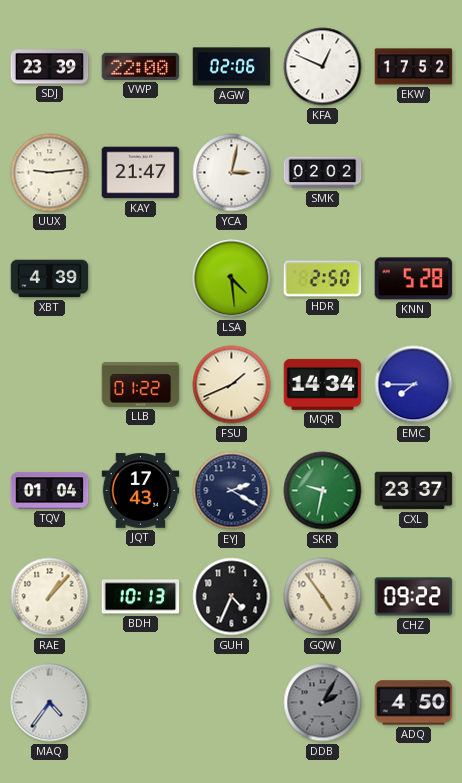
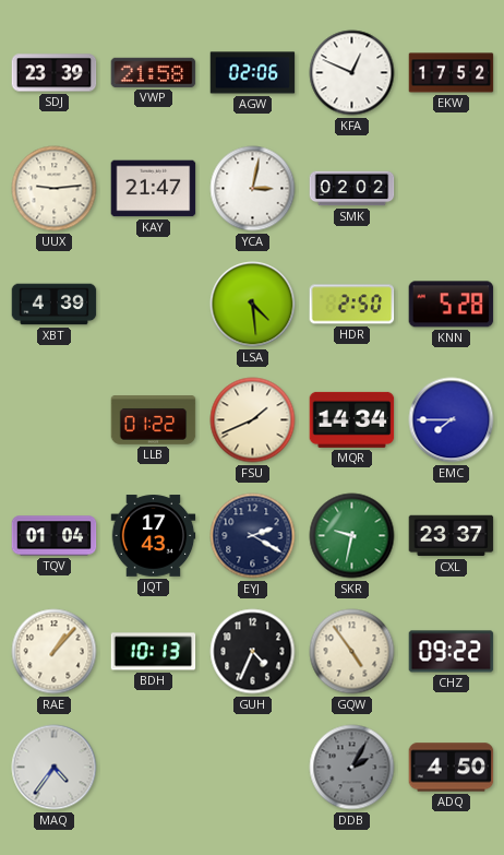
VWP: 22:00 -> 21:58 (154, 72)
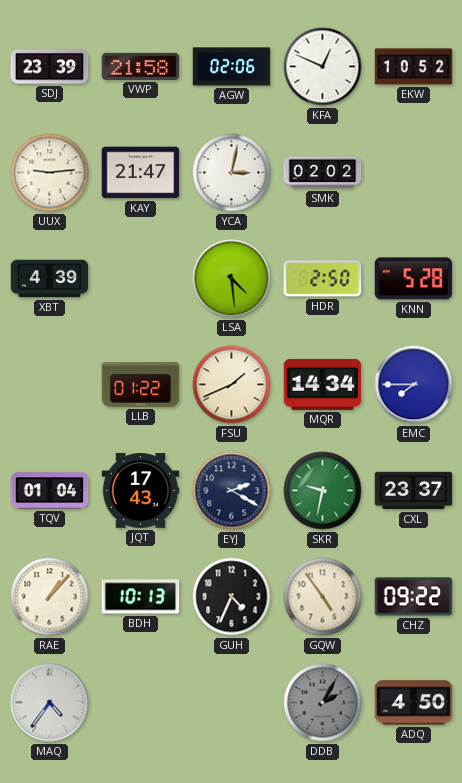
EKW: 17:52 -> 10:52 (414, 67)
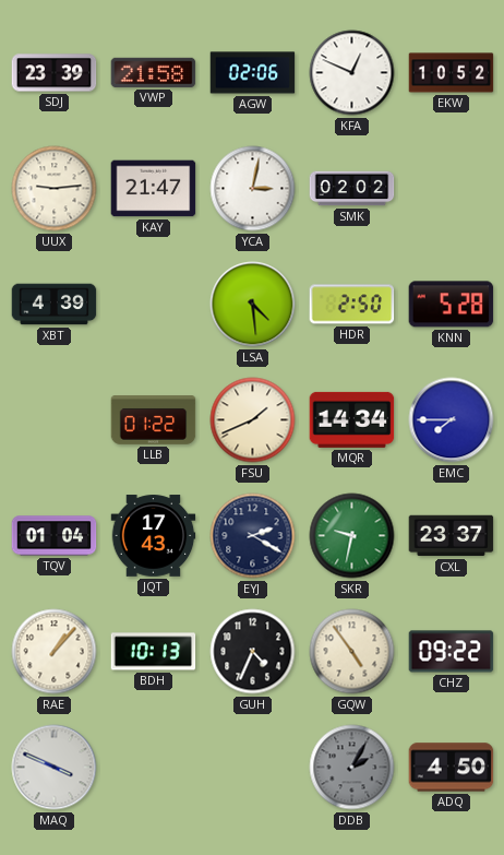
MAQ: 4:36 -> 3:49 (55, 768)
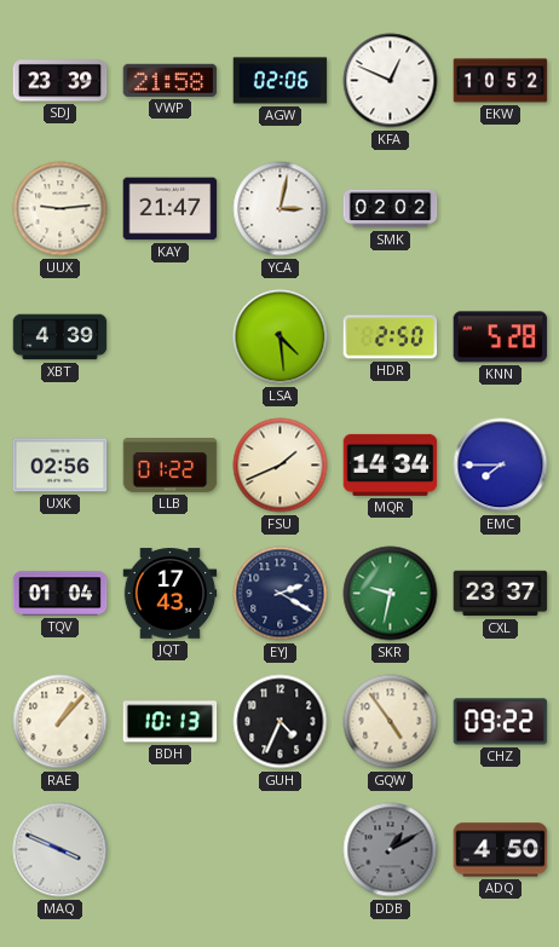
UXK: none -> 02:56 (60, 466)
DDB: 2:05 -> 1:10 (391, 850)
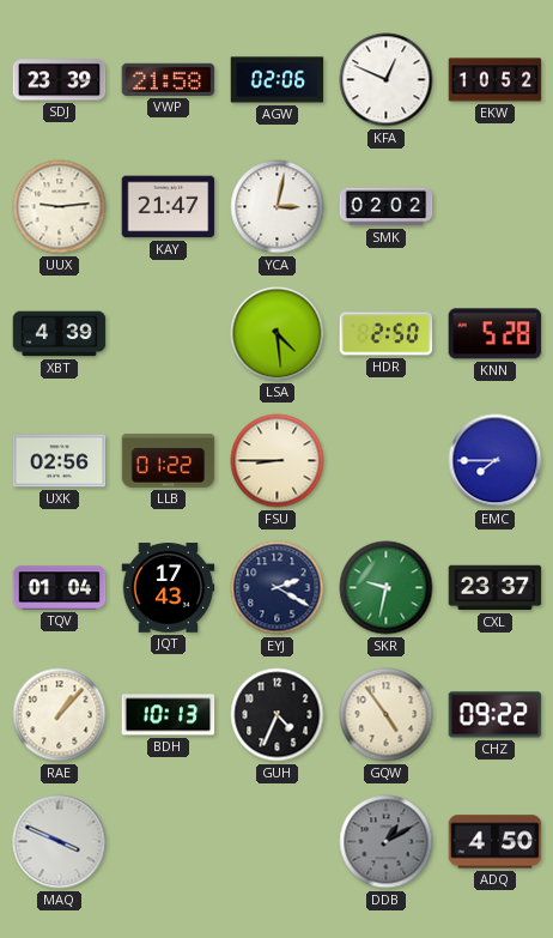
FSU: 1:41 -> 8:45 (278, 461)
MQR: 14:34 -> none (391, 464)
